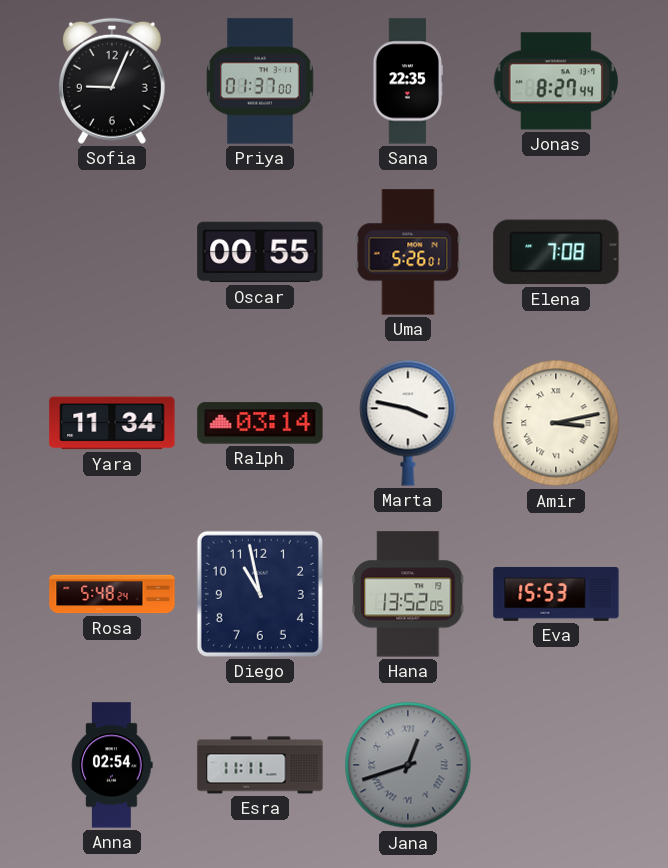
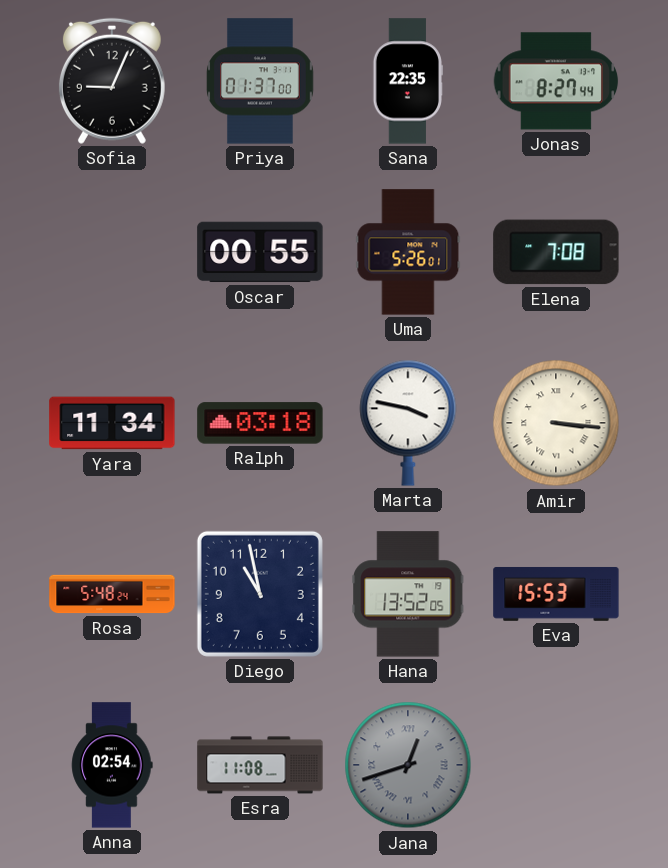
Ralph: 03:14 -> 03:18 (260, 423)
Amir: 3:13 -> 3:16 (556, 423)
Esra: 11:11 -> 11:08 (260, 765)
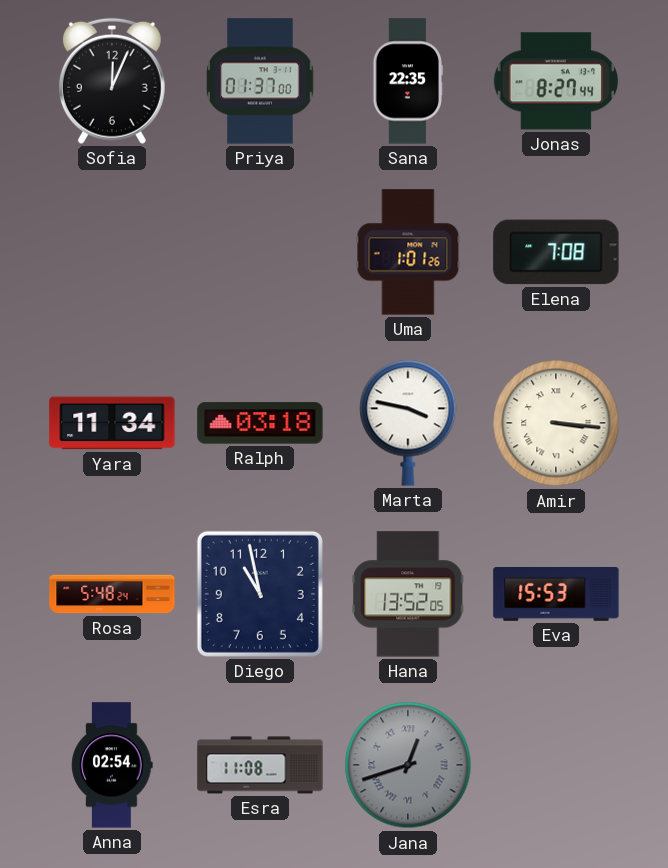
Sofia: 9:04 -> 12:04 (112, 81)
Oscar: 00:55 -> none (260, 252)
Uma: 5:26 -> 1:01 (408, 252)
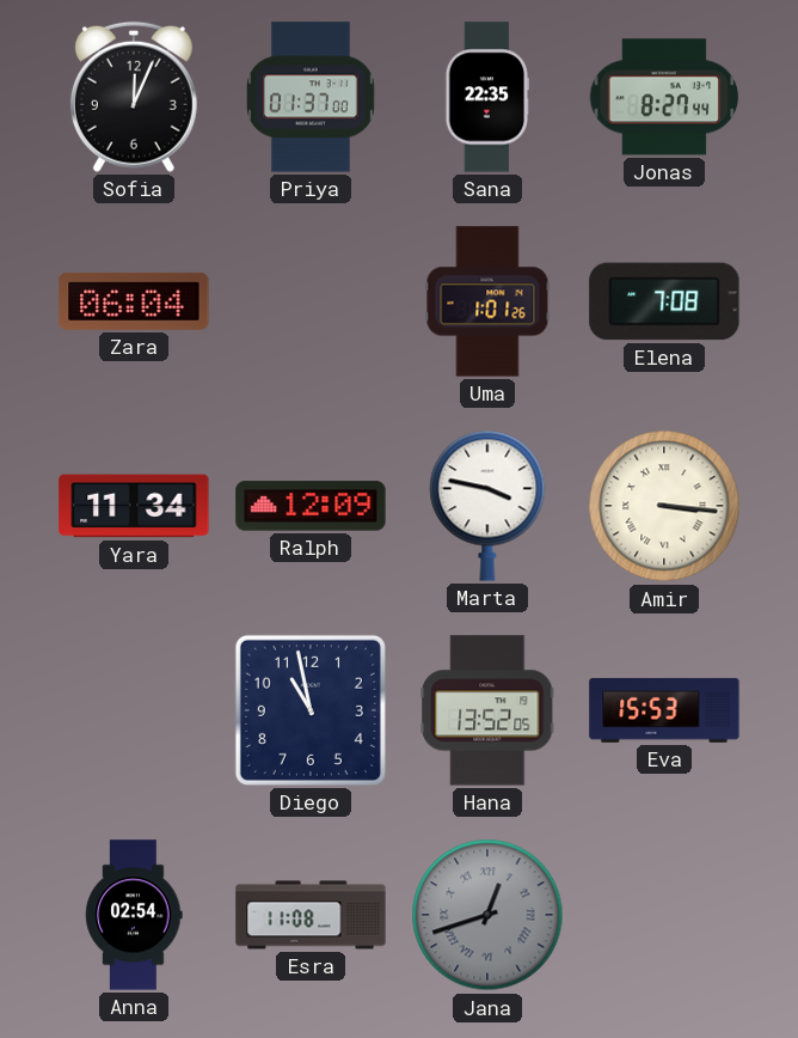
Zara: none -> 06:04 (134, 301)
Ralph: 03:18 -> 12:09 (311, 506)
Rosa: 5:48 -> none (112, 594)
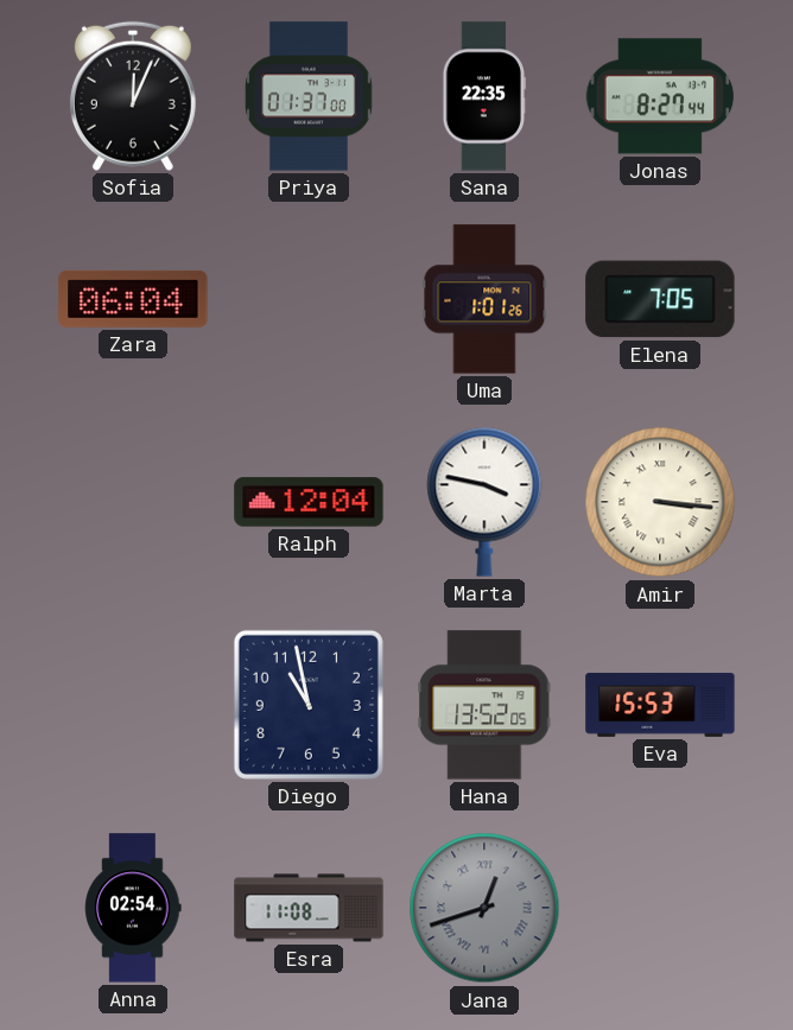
Elena: 7:08 -> 7:05 (660, 299)
Yara: 11:34 -> none (134, 506)
Ralph: 12:09 -> 12:04 (309, 502)
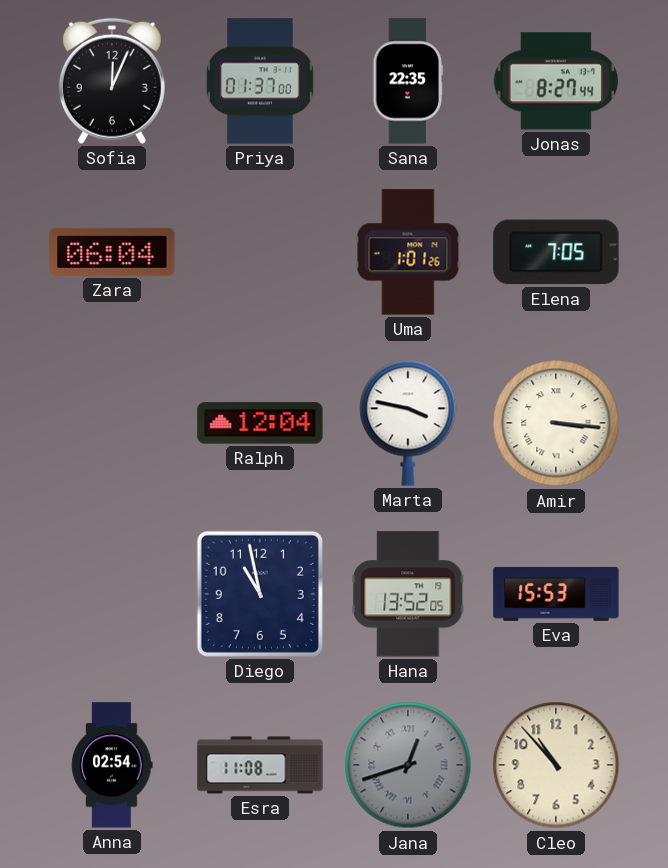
Cleo: none -> 10:53 (556, 765)
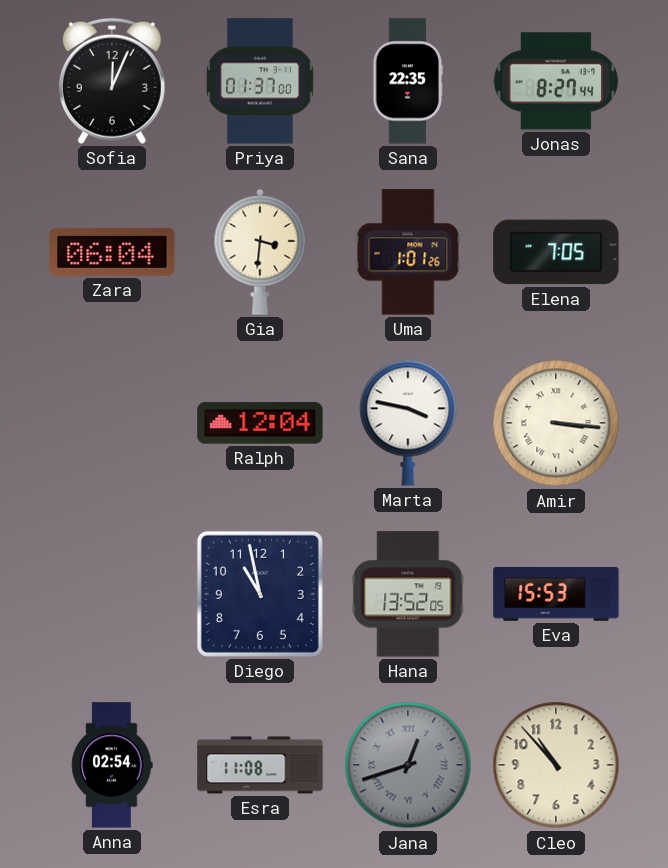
Gia: none -> 3:31 (260, 252)
